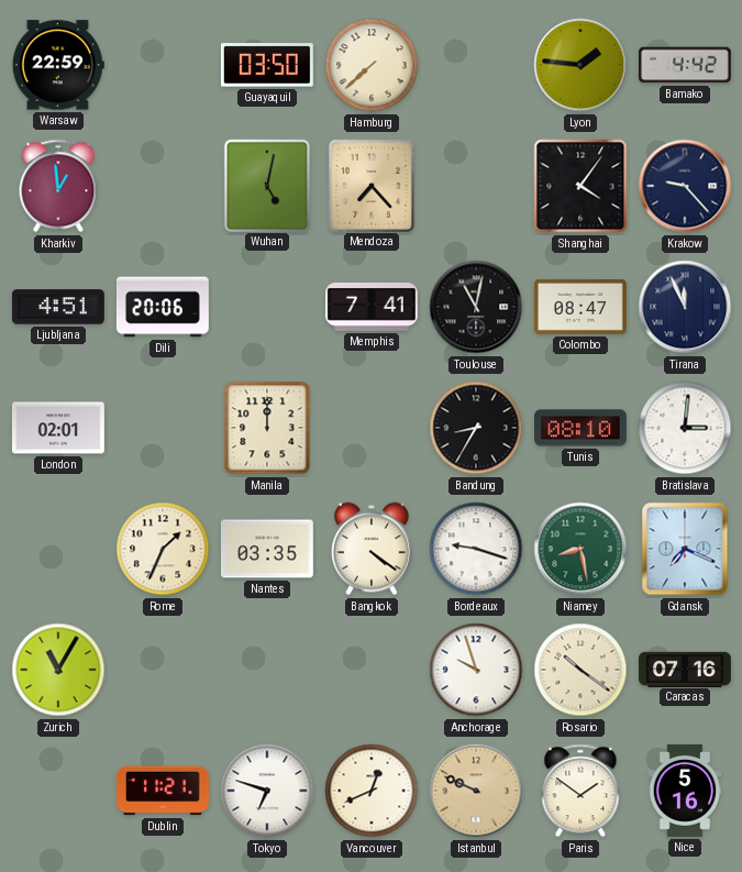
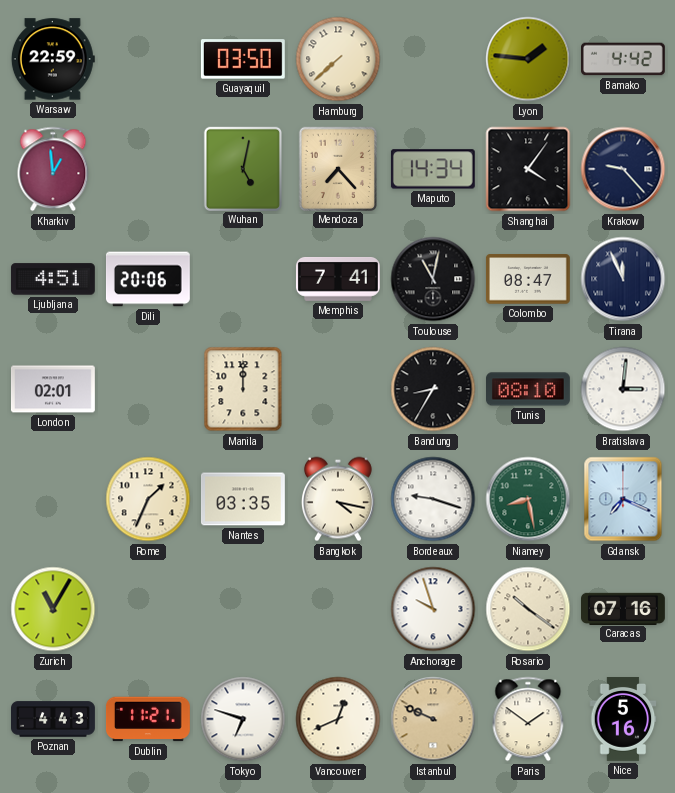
Maputo: none -> 14:34 (433, 169)
Bangkok: 4:21 -> 4:17 (338, 499)
Poznan: none -> 4:43 (54, 719)
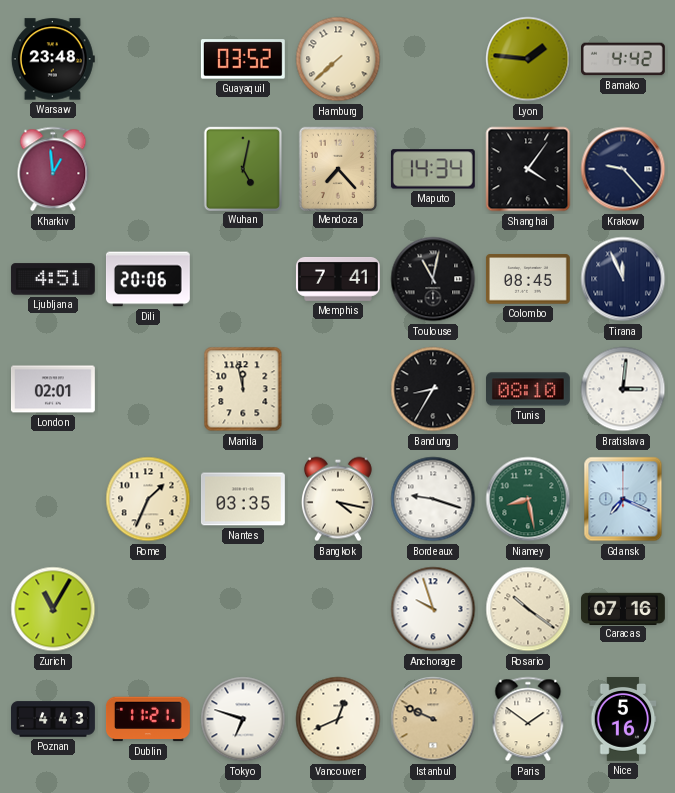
Warsaw: 22:59 -> 23:48 (53, 59)
Guayaquil: 03:50 -> 03:52 (243, 59)
Colombo: 08:47 -> 08:45 (528, 279)
Manila: 12:00 -> 11:58 (243, 389)
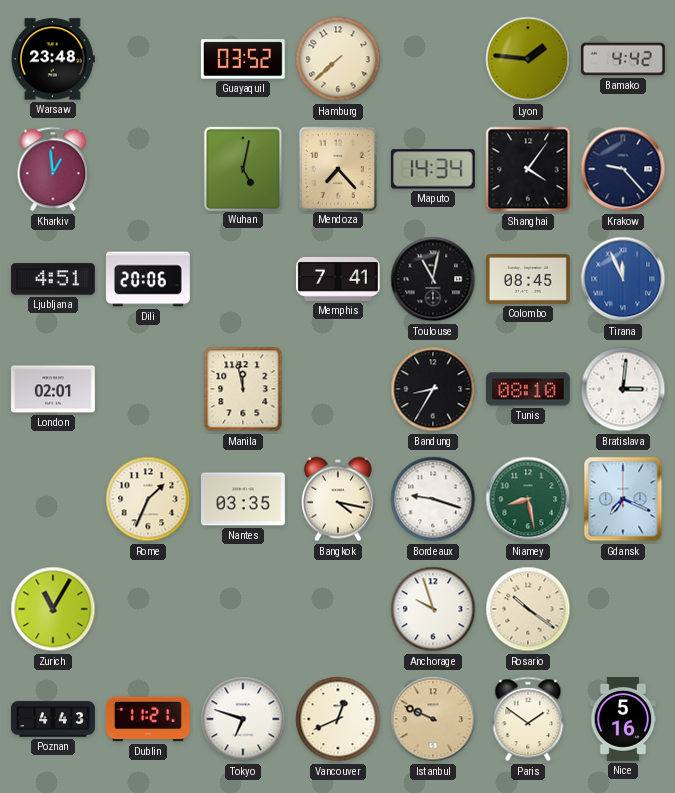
Tirana dial: navy -> blue (623, 279)
Caracas: 07:16 -> none (624, 608)
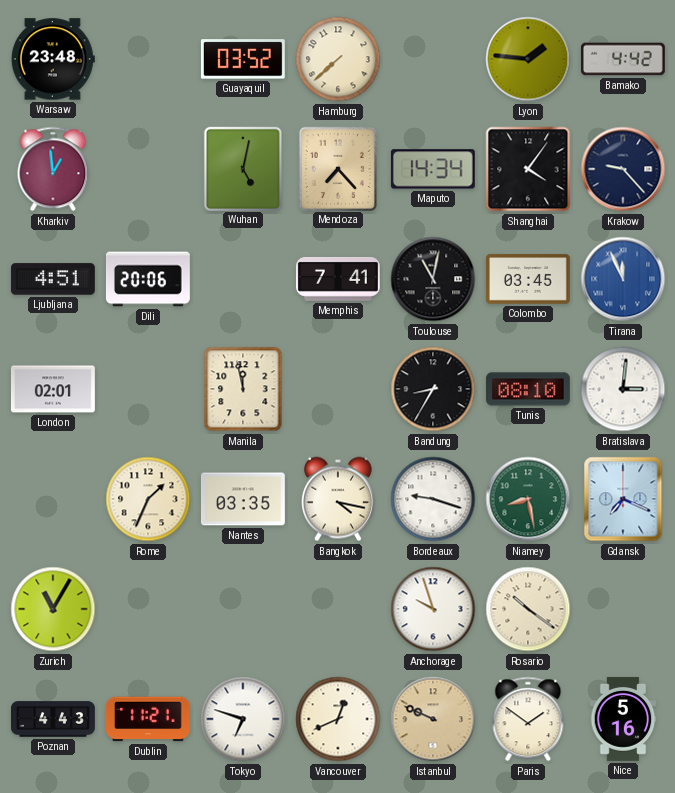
Colombo: 08:45 -> 03:45 (528, 279)
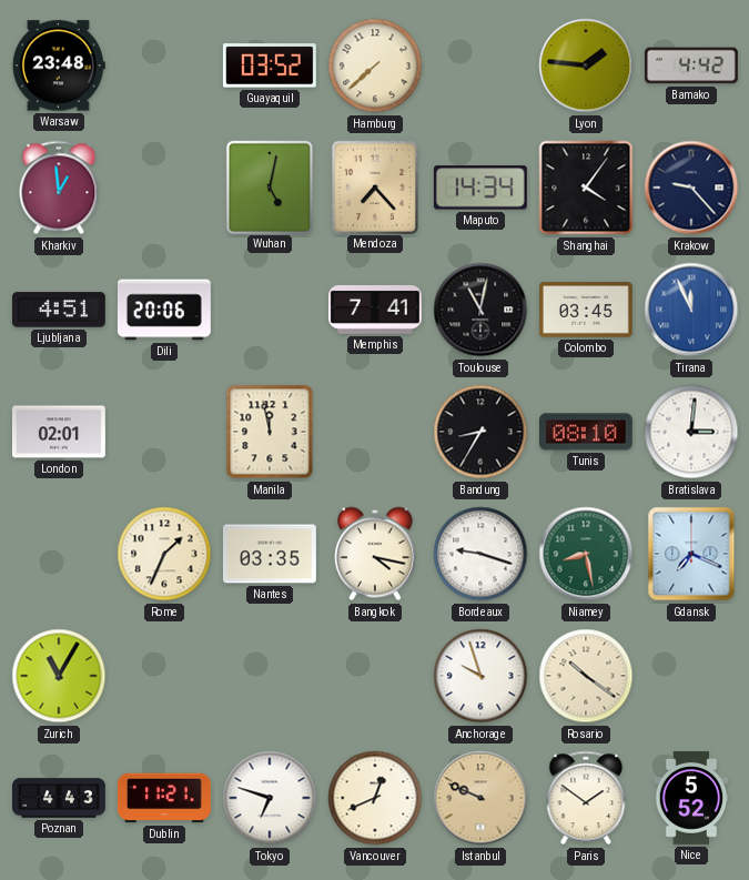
Nice: 5:16 -> 5:52 (691, 799)
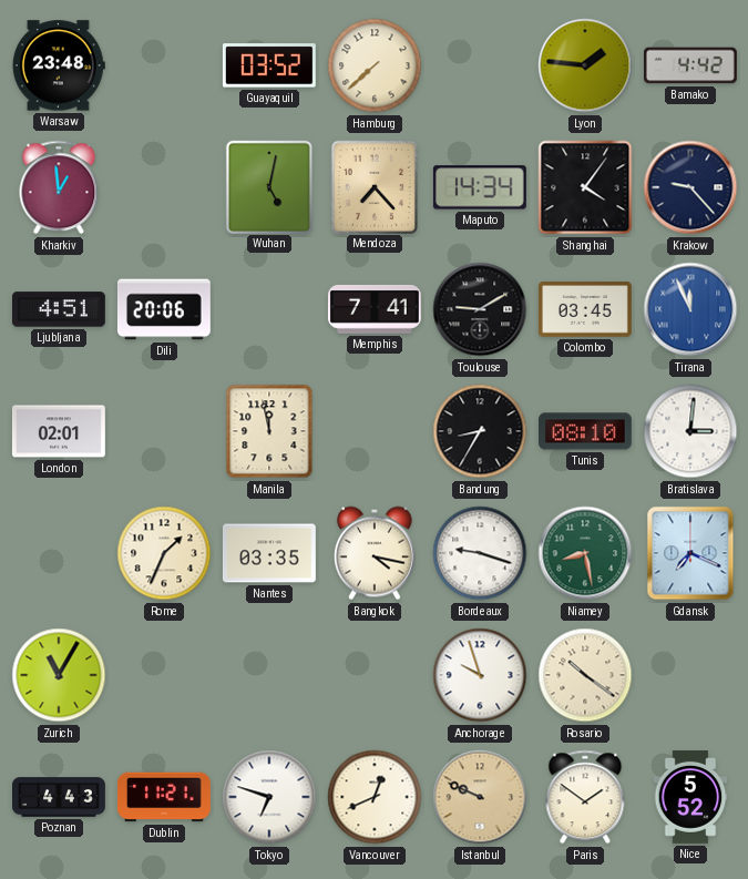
Toulouse: 11:02 -> 9:10 (480, 309)
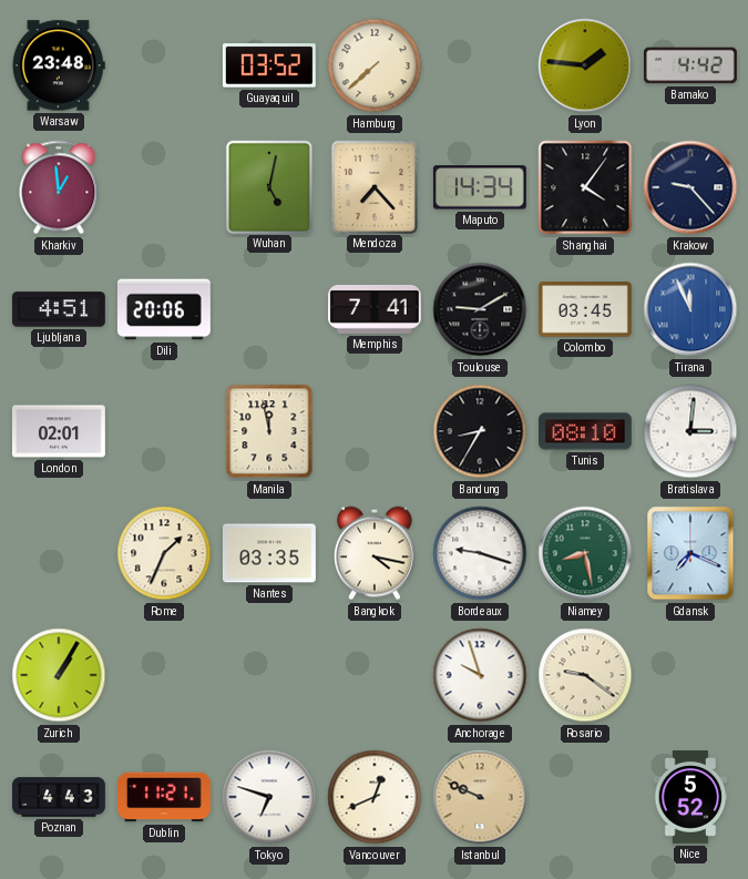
Zurich: 11:05 -> 1:05 (59, 675)
Rosario: 10:21 -> 9:21 (585, 675)
Paris: 1:51 -> none (585, 797)
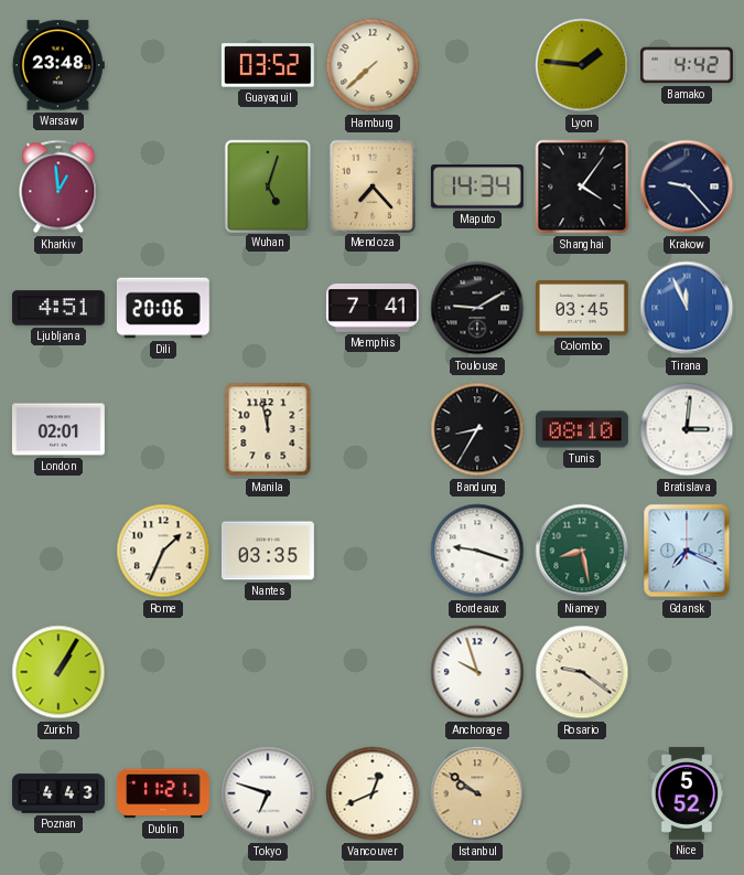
Wuhan: 5:02 -> 5:03 (267, 185)
Bangkok: 4:17 -> none (375, 553)
Istanbul: 9:49 -> 9:51 (477, 793)
